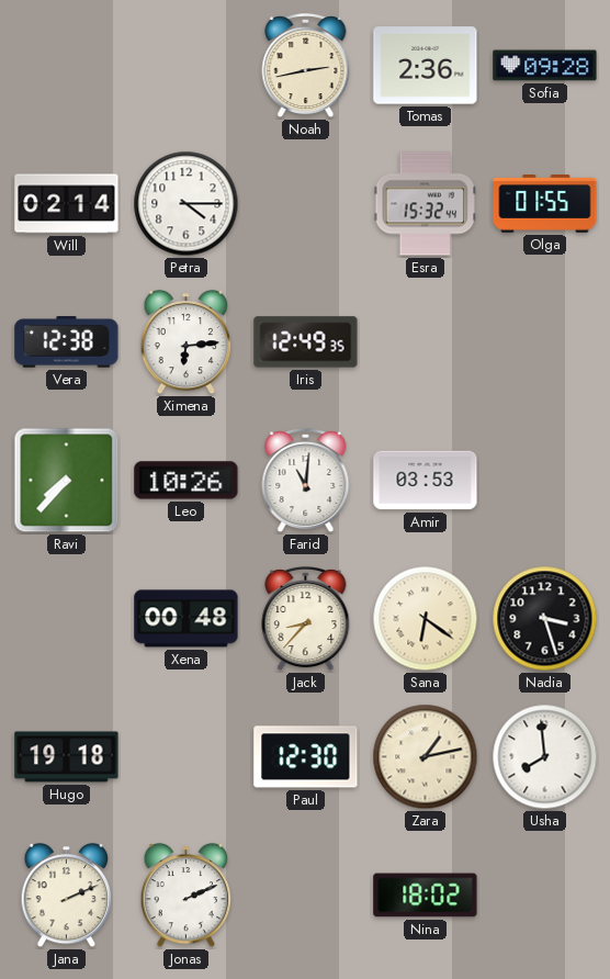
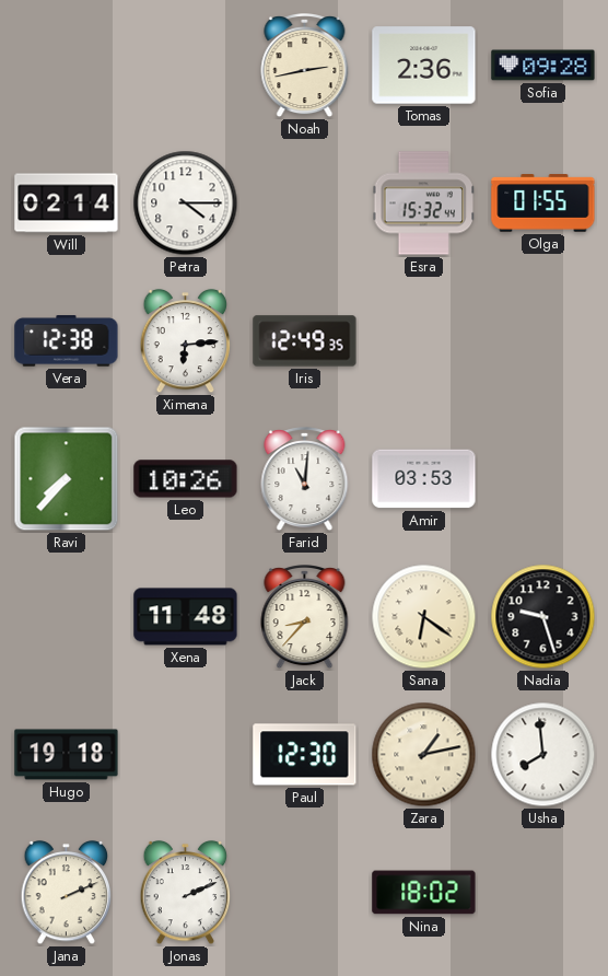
Xena: 00:48 -> 11:48 (186, 617)
Nadia: 3:27 -> 9:27 (543, 617)
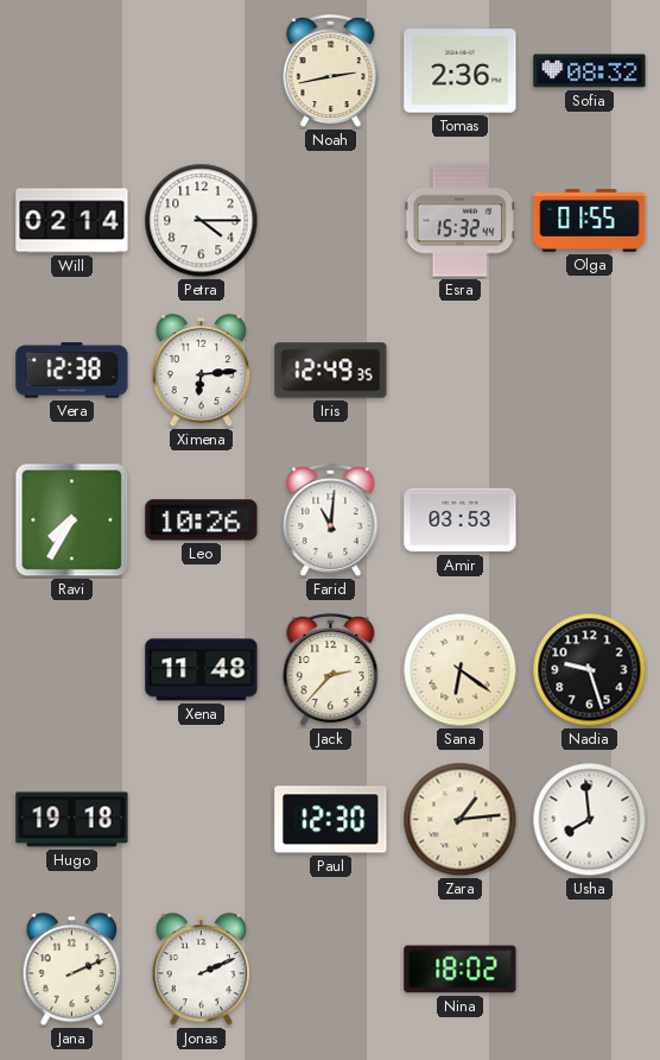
Sofia: 09:28 -> 08:32 (590, 71)
Ravi: 7:37 -> 7:35 (72, 520)
Jack: 8:37 -> 2:37 (331, 671)
Zara: 1:13 -> 1:14 (461, 820)
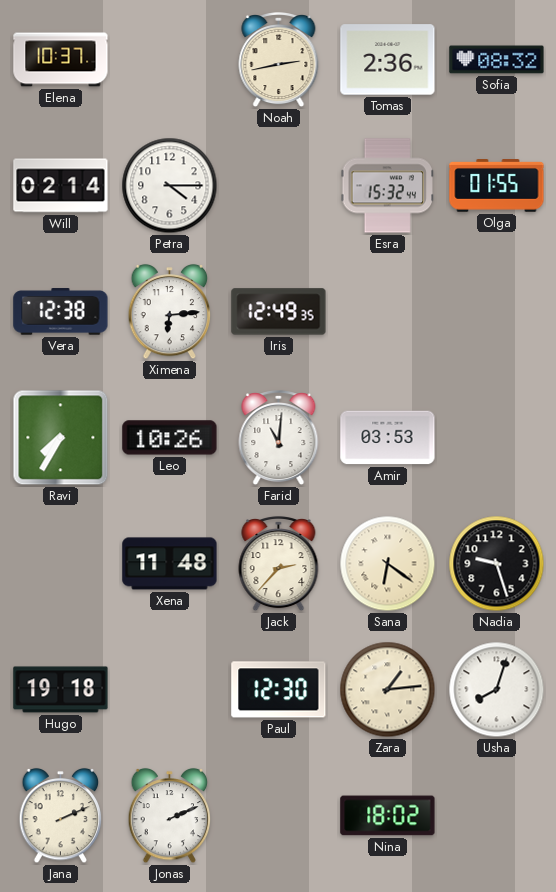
Elena: none -> 10:37 (61, 60)
Usha: 7:59 -> 8:03 (497, 690)
